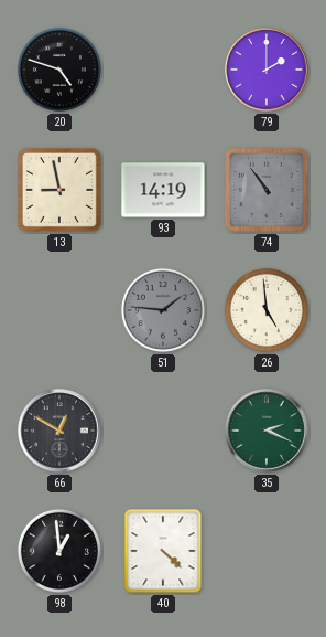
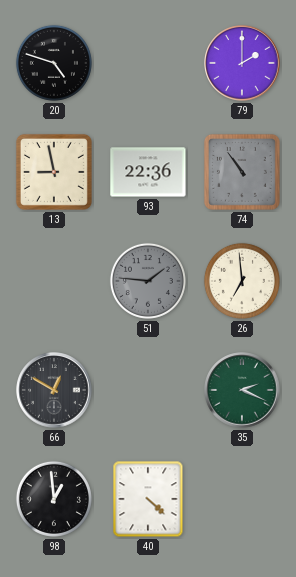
93: 14:19 -> 22:36 (148, 172)
26: 4:59 -> 6:59 (242, 281)
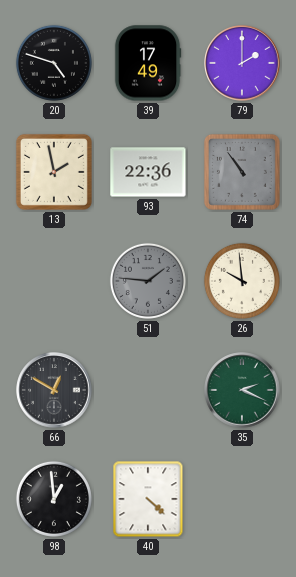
39: none -> 17:49 (148, 63)
13: 8:58 -> 1:58 (54, 172)
26: 6:59 -> 9:59 (242, 281)
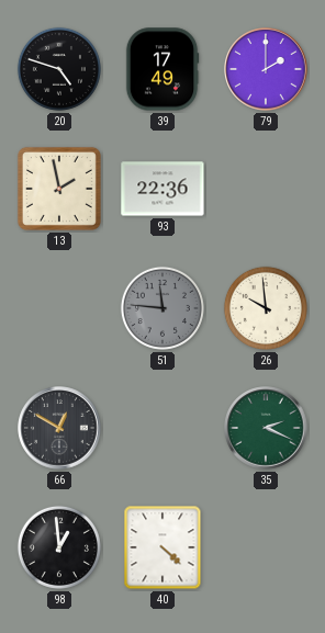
74: 10:54 -> none (242, 172)
51: 1:46 -> 11:46 (162, 308)
